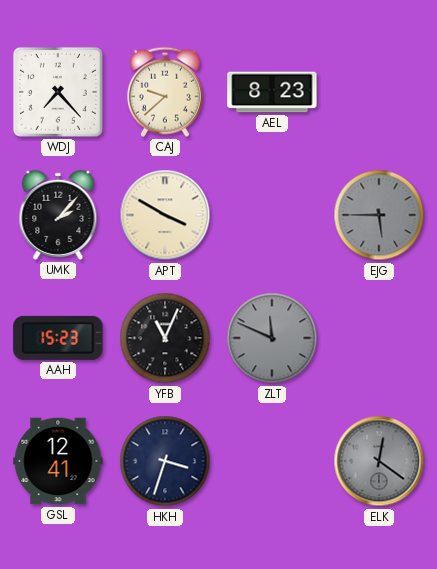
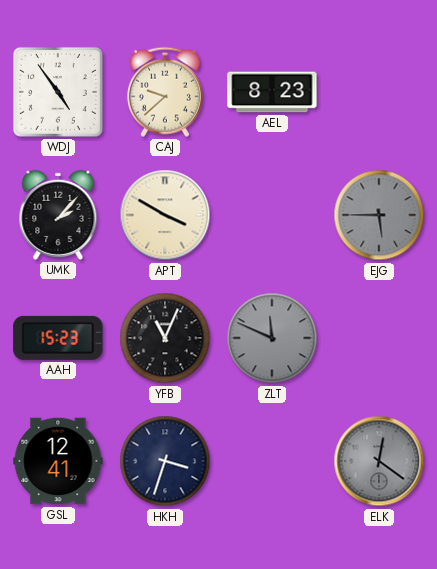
WDJ: 7:23 -> 4:54 (58, 92)
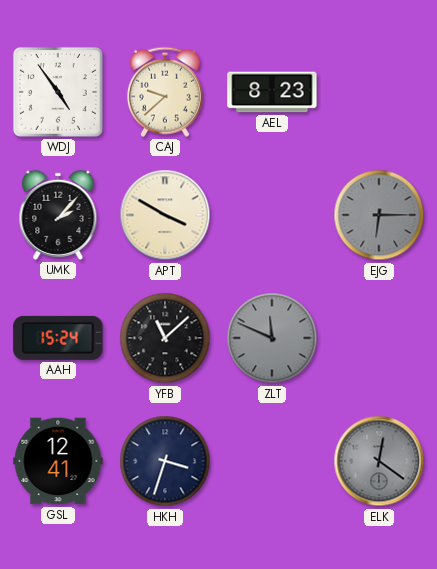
EJG: 5:45 -> 6:15 (379, 215)
AAH: 15:23 -> 15:24 (58, 338)
YFB: 11:04 -> 11:08 (165, 338)
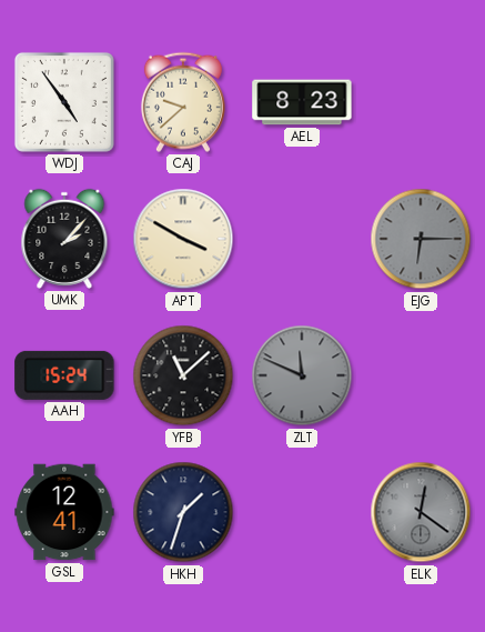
HKH: 3:33 -> 1:33 (183, 512)
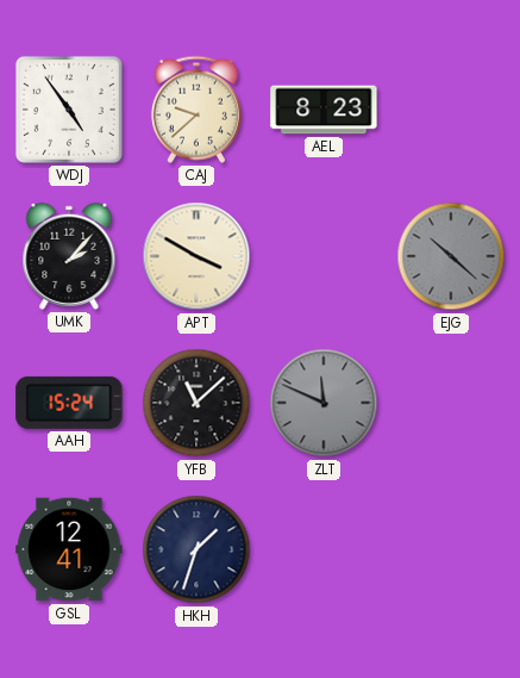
EJG: 6:15 -> 10:22 (451, 256)
ELK: 12:21 -> none (421, 512)
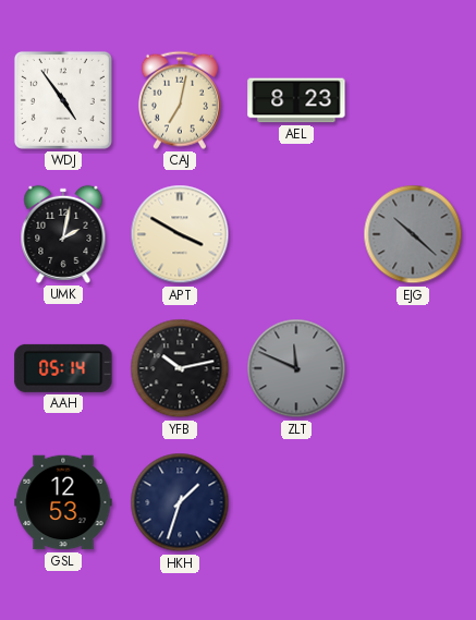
CAJ: 9:38 -> 7:02 (180, 100)
UMK: 2:07 -> 2:02 (63, 234)
AAH: 15:24 -> 05:14 (63, 368)
YFB: 11:08 -> 10:13 (180, 368)
GSL: 12:41 -> 12:53 (63, 502)
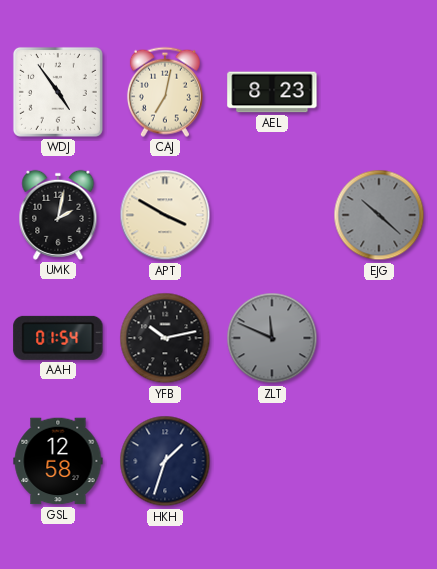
AAH: 05:14 -> 01:54 (58, 338)
GSL: 12:53 -> 12:58 (58, 461)
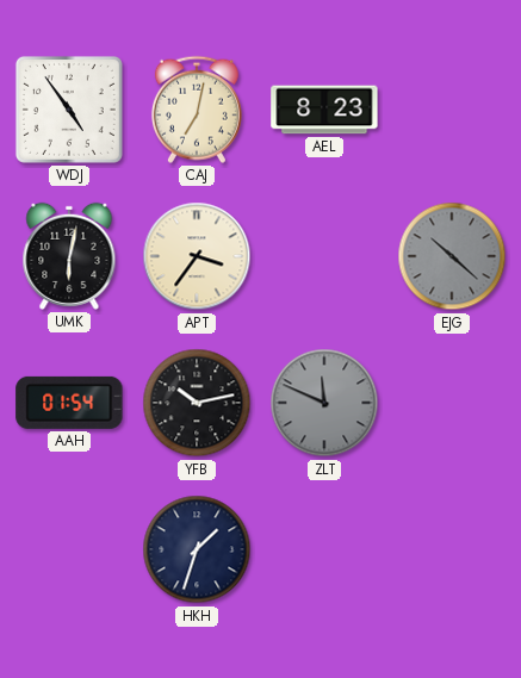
UMK: 2:02 -> 6:02 (69, 256)
APT: 3:50 -> 3:36 (197, 256)
GSL: 12:58 -> none (58, 461)
